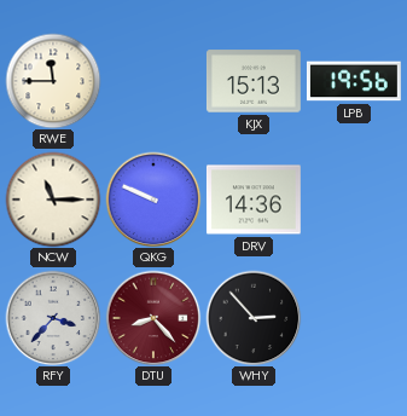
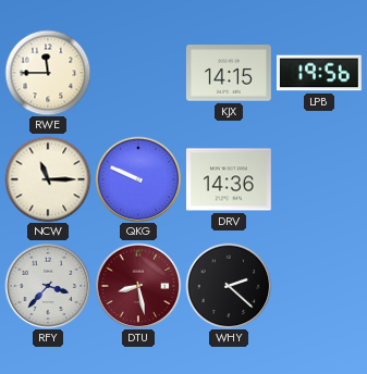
KJX: 15:13 -> 14:15 (229, 73)
DTU: 8:23 -> 8:28 (138, 286)
WHY: 2:53 -> 2:22 (229, 286)
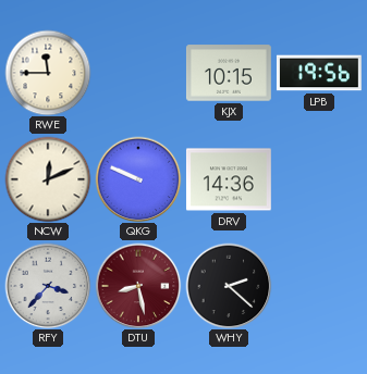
KJX: 14:15 -> 10:15 (229, 73)
NCW: 11:15 -> 12:11 (48, 179)
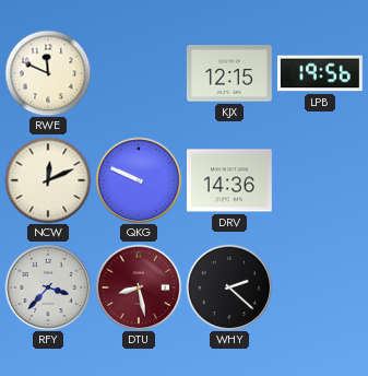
RWE: 11:45 -> 11:49 (48, 73)
KJX: 10:15 -> 12:15 (229, 73)
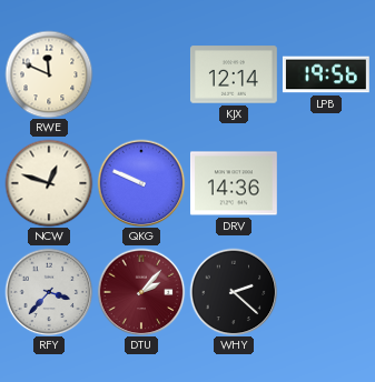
KJX: 12:15 -> 12:14 (234, 74)
NCW: 12:11 -> 12:48 (49, 183)
DTU: 8:28 -> 2:07 (141, 292)
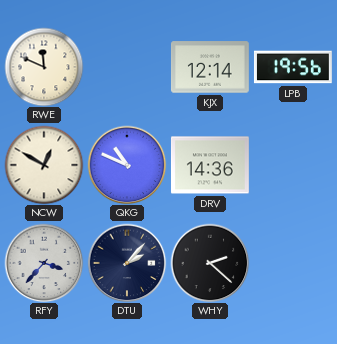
NCW: 12:48 -> 12:50 (44, 165)
QKG: 9:49 -> 10:49 (127, 165)
DTU dial: burgundy -> navy (127, 263)
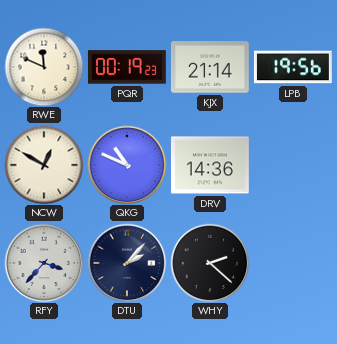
PQR: none -> 00:19 (127, 67)
KJX: 12:14 -> 21:14 (210, 67)
